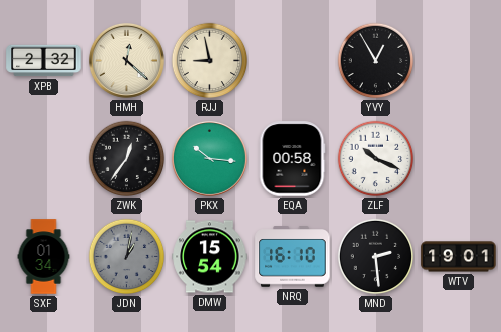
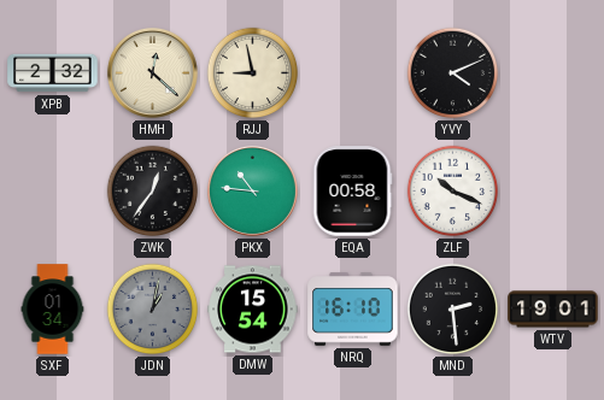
YVY: 12:55 -> 4:11 (453, 73)
PKX: 10:16 -> 10:46 (252, 190)
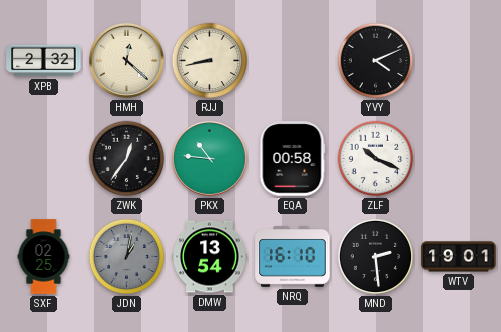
RJJ: 8:58 -> 8:43 (210, 61)
SXF: 01:34 -> 02:25 (44, 257)
DMW: 15:54 -> 13:54 (210, 257)
